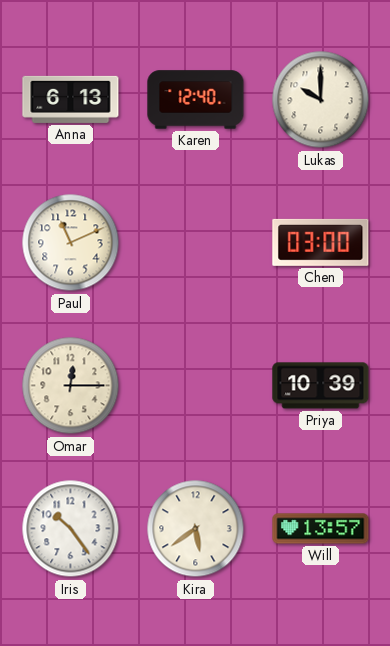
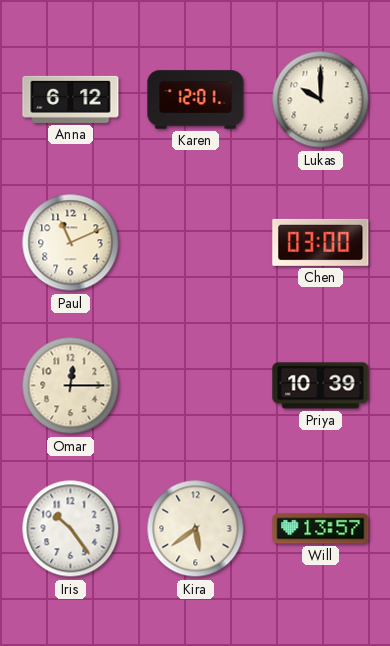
Anna: 6:13 -> 6:12 (71, 99)
Karen: 12:40 -> 12:01 (196, 100)
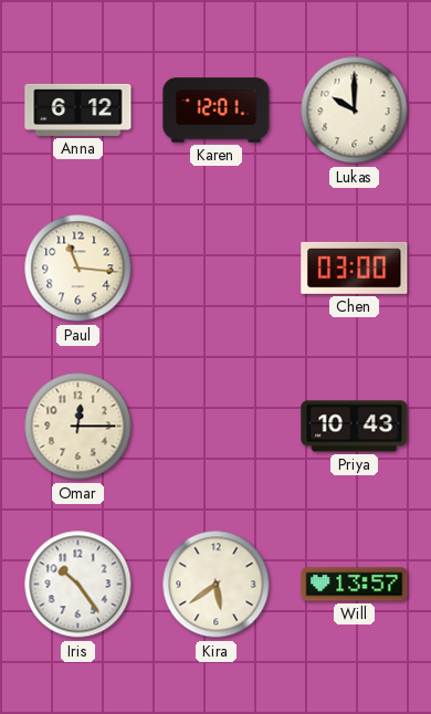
Paul: 11:11 -> 11:16 (78, 269)
Priya: 10:39 -> 10:43 (355, 427)
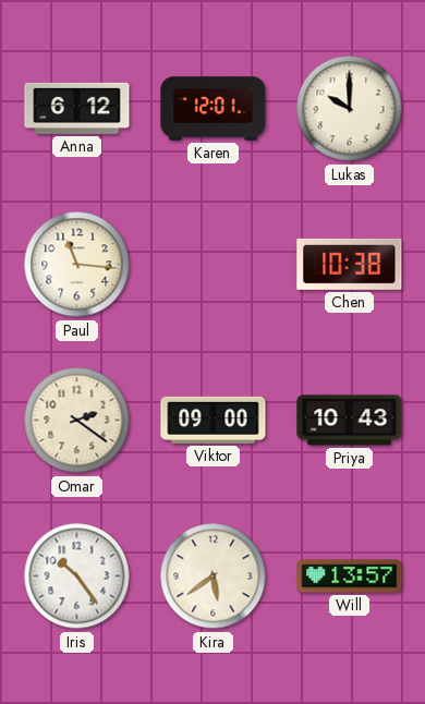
Chen: 03:00 -> 10:38 (350, 264)
Omar: 12:15 -> 2:21 (77, 421)
Viktor: none -> 09:00 (214, 420)
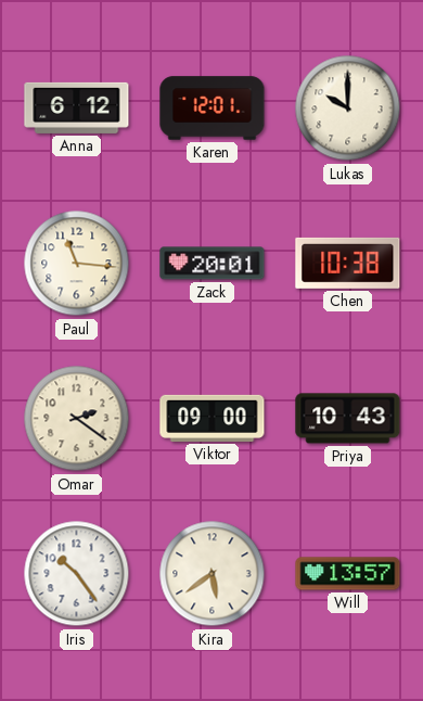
Zack: none -> 20:01 (213, 264)
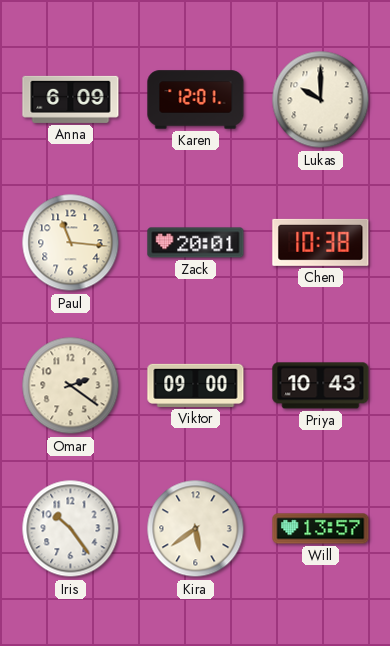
Anna: 6:12 -> 6:09 (71, 99)
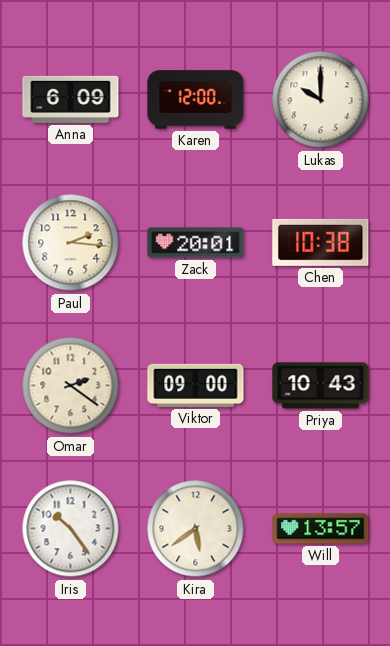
Karen: 12:01 -> 12:00 (196, 100)
Paul: 11:16 -> 2:16 (71, 243)
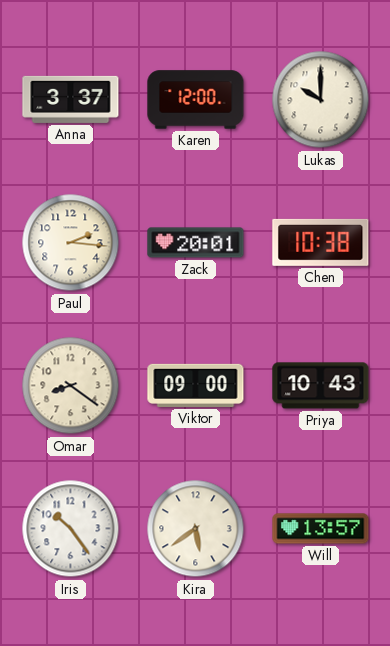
Anna: 6:09 -> 3:37 (71, 99)
Omar: 2:21 -> 8:21 (71, 386)
